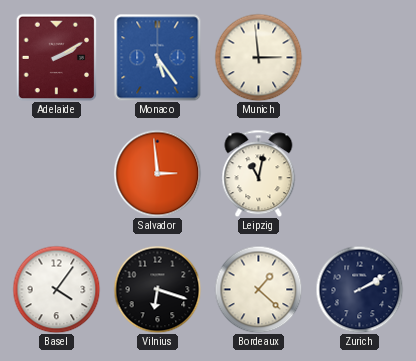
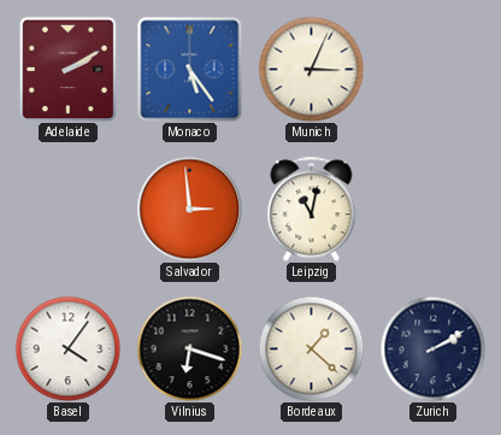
Munich: 2:59 -> 3:04 (311, 69)
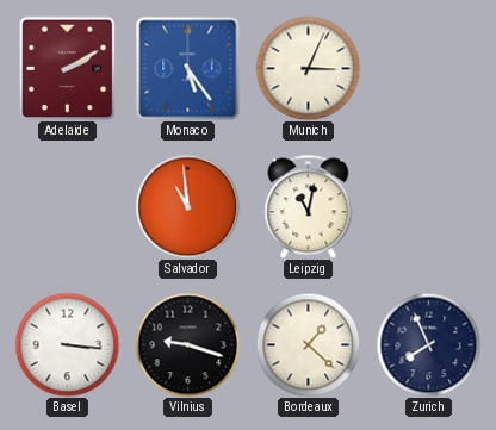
Salvador: 2:59 -> 10:59 (187, 206)
Basel: 4:06 -> 3:16 (67, 344)
Vilnius: 6:18 -> 9:18 (187, 344)
Zurich: 2:10 -> 7:56 (428, 344)
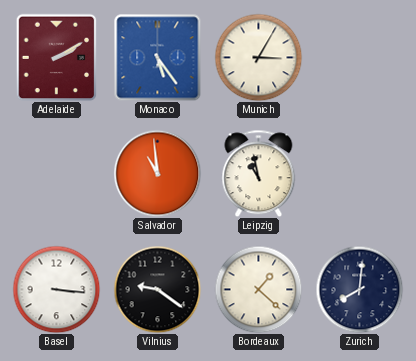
Munich: 3:04 -> 3:05 (258, 57)
Leipzig: 11:02 -> 10:58 (259, 173)
Vilnius: 9:18 -> 9:21 (157, 289)
Zurich: 7:56 -> 8:01 (359, 289)
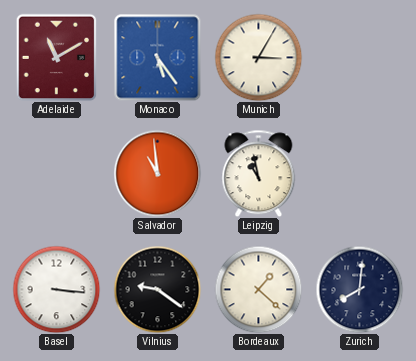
Adelaide: 2:10 -> 11:10 (57, 57)
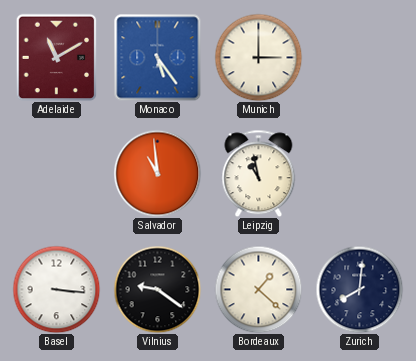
Munich: 3:05 -> 3:00 (258, 57)
